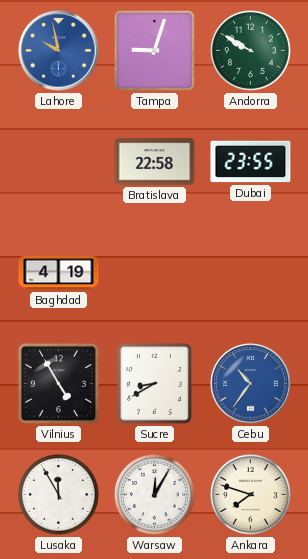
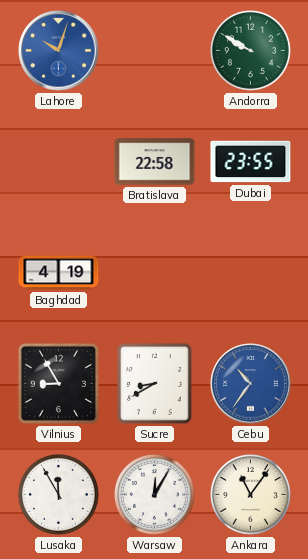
Lahore: 9:58 -> 10:03 (59, 51)
Tampa: 9:03 -> none (154, 50)
Vilnius: 4:55 -> 8:55 (58, 383)
Ankara: 7:48 -> 11:06 (250, 494)
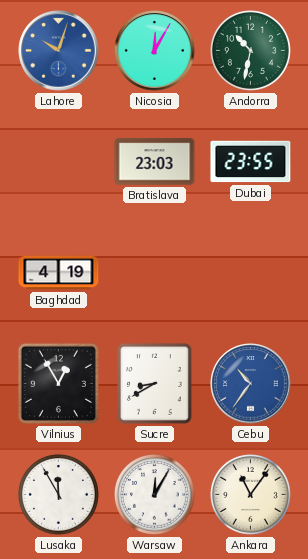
Nicosia: none -> 12:05 (155, 51)
Andorra: 9:50 -> 10:32 (250, 50)
Bratislava: 22:58 -> 23:03 (155, 162)
Vilnius: 8:55 -> 12:55 (58, 383)
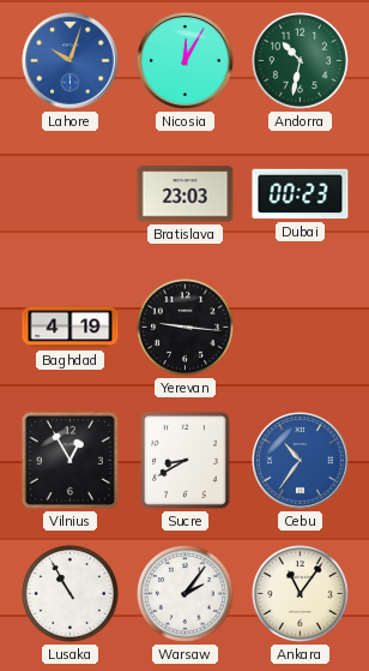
Dubai: 23:55 -> 00:23 (301, 194)
Yerevan: none -> 9:16 (184, 326)
Lusaka: 11:55 -> 10:55 (69, 593)
Warsaw: 12:05 -> 2:06 (184, 593)
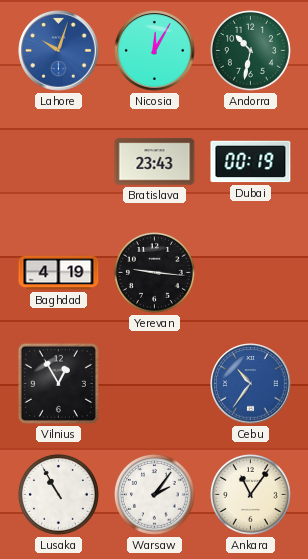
Bratislava: 23:03 -> 23:43 (155, 162)
Dubai: 00:23 -> 00:19 (251, 162)
Sucre: 8:40 -> none (184, 460)
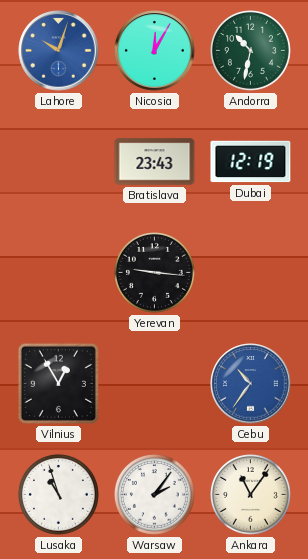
Dubai: 00:19 -> 12:19 (251, 162)
Baghdad: 4:19 -> none (59, 273)
Lusaka: 10:55 -> 10:57 (58, 494)
